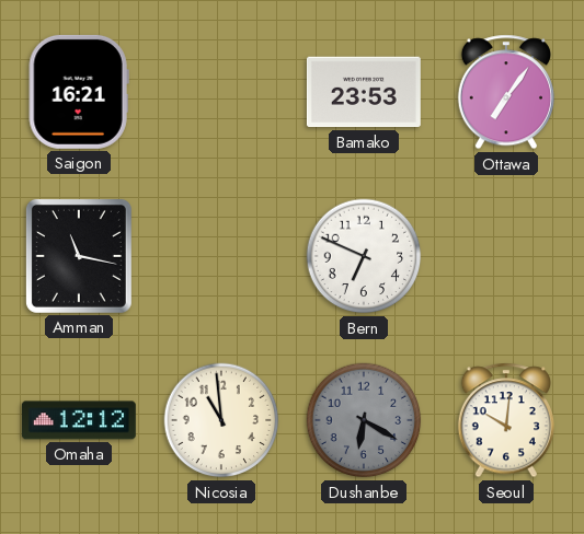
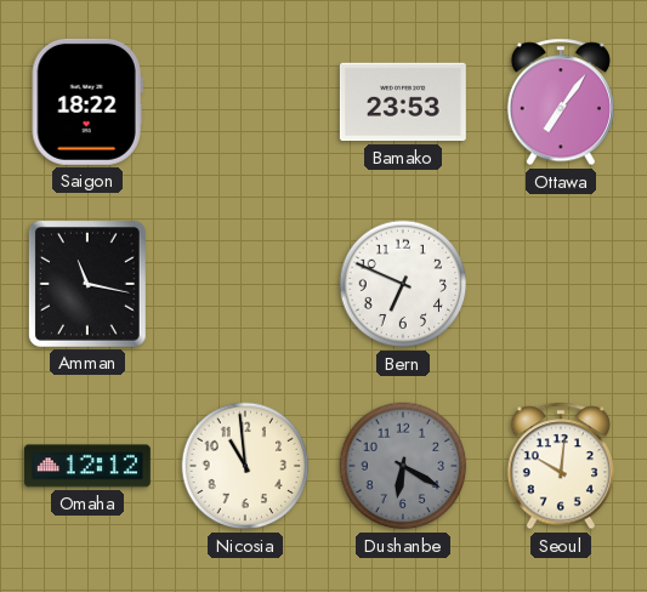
Saigon: 16:21 -> 18:22 (87, 102)
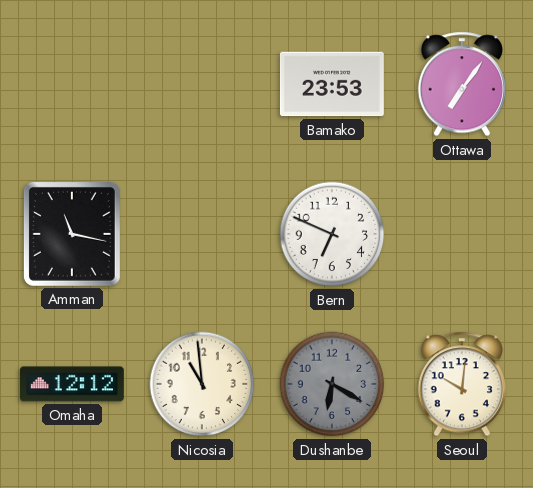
Saigon: 18:22 -> none (87, 102)
